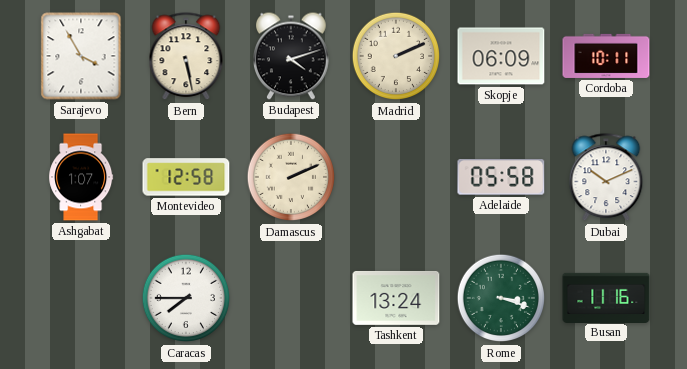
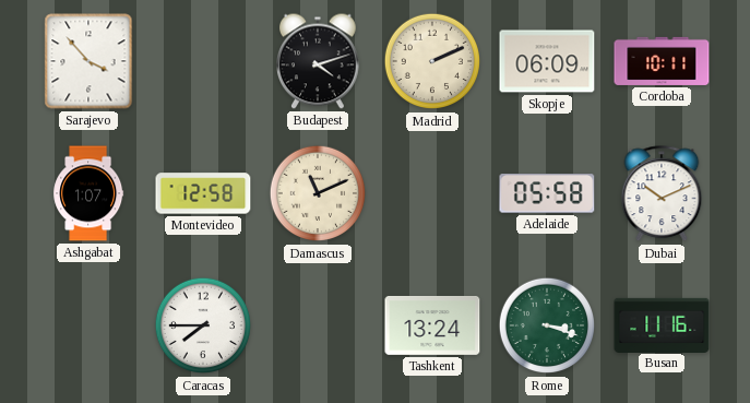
Sarajevo: 3:55 -> 3:53 (88, 61)
Bern: 5:28 -> none (186, 57)
Damascus: 2:11 -> 11:11 (318, 193)
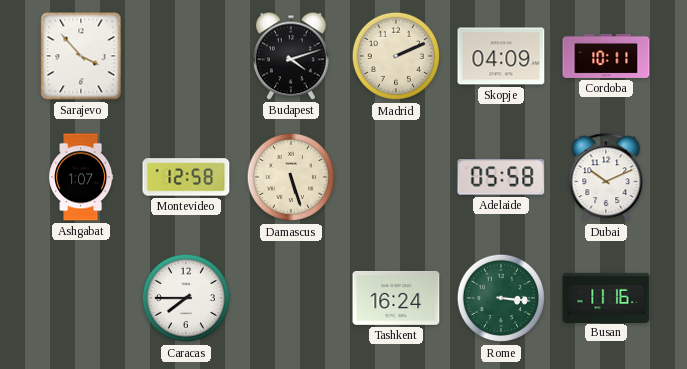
Skopje: 06:09 -> 04:09 (501, 56)
Damascus: 11:11 -> 5:27 (291, 177)
Tashkent: 13:24 -> 16:24 (396, 298)
Rome: 3:18 -> 3:16 (501, 298)
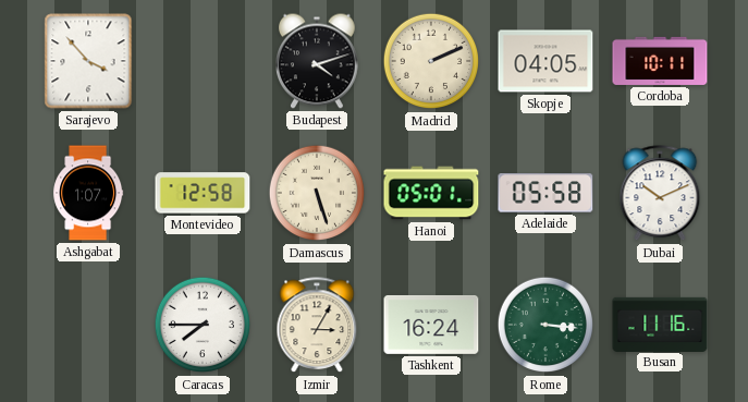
Skopje: 04:09 -> 04:05 (545, 61)
Hanoi: none -> 05:01 (431, 193)
Izmir: none -> 3:05 (317, 326)
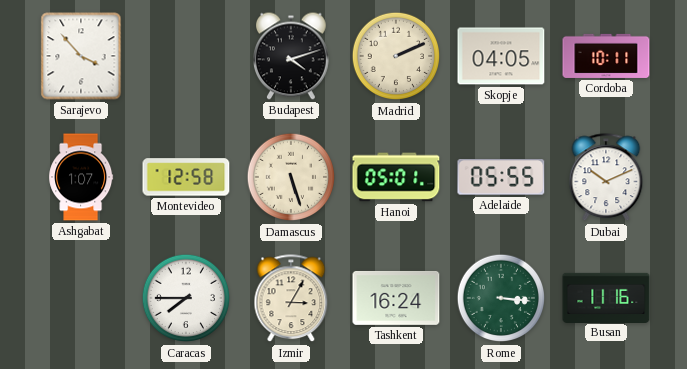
Adelaide: 05:58 -> 05:55 (501, 177)
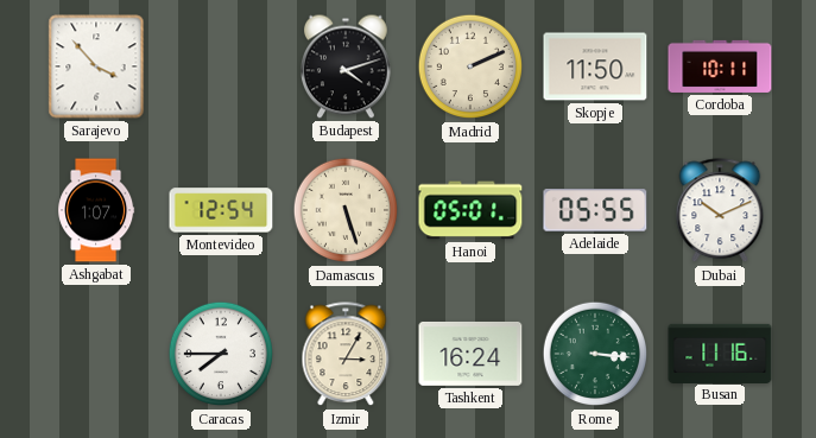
Skopje: 04:05 -> 11:50 (595, 66)
Montevideo: 12:58 -> 12:54 (221, 210)
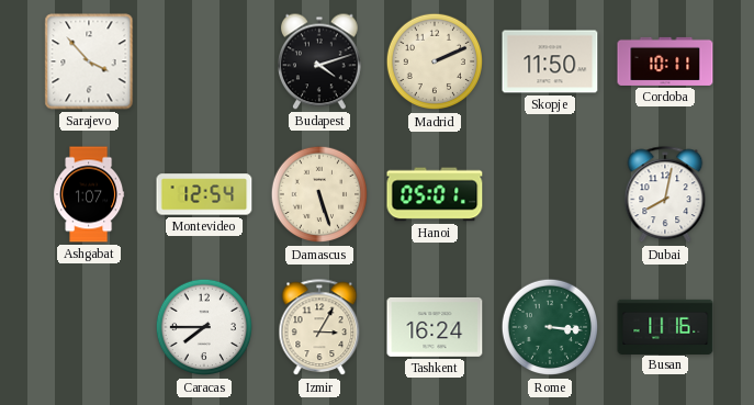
Adelaide: 05:55 -> none (595, 210)
Dubai: 10:11 -> 8:02 (665, 195)
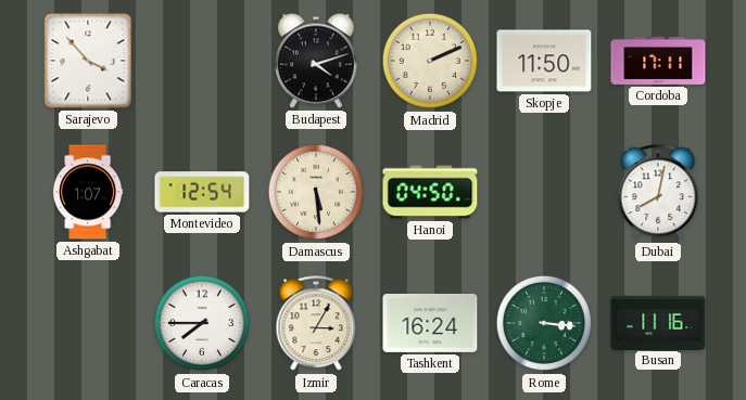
Cordoba: 10:11 -> 17:11 (658, 61)
Damascus: 5:27 -> 5:29 (316, 192)
Hanoi: 05:01 -> 04:50 (430, 192)
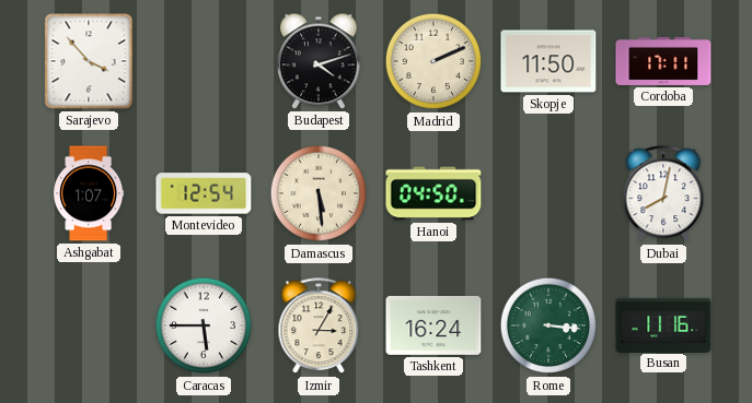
Caracas: 7:45 -> 5:45 (204, 325)
